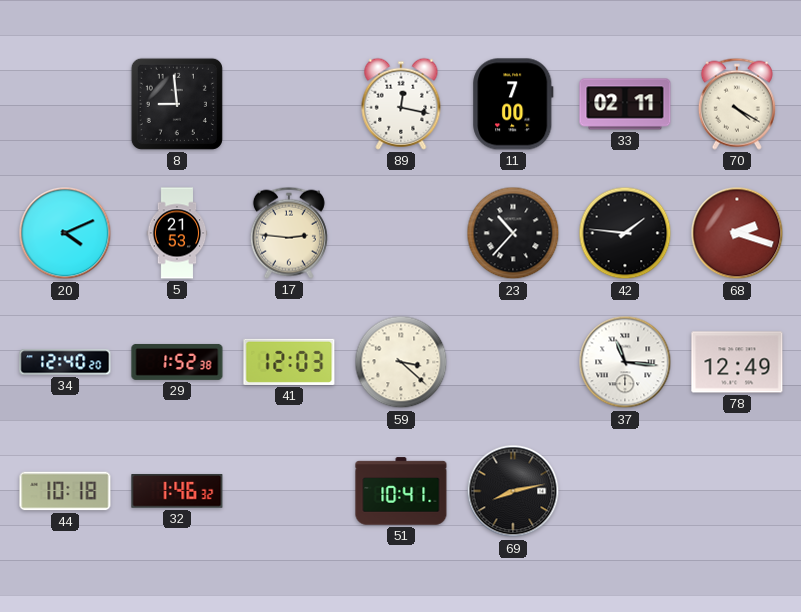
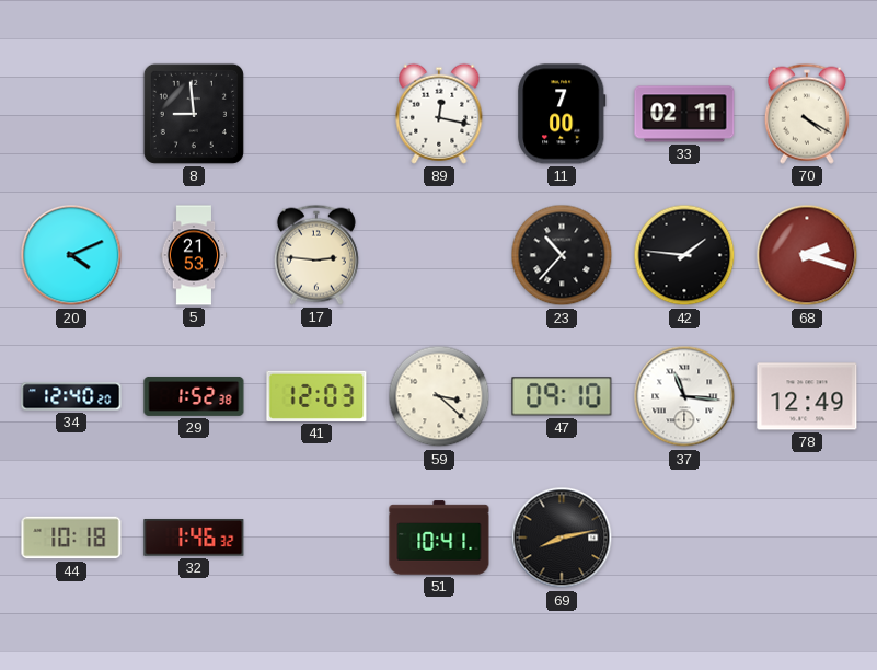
47: none -> 09:10 (562, 396)
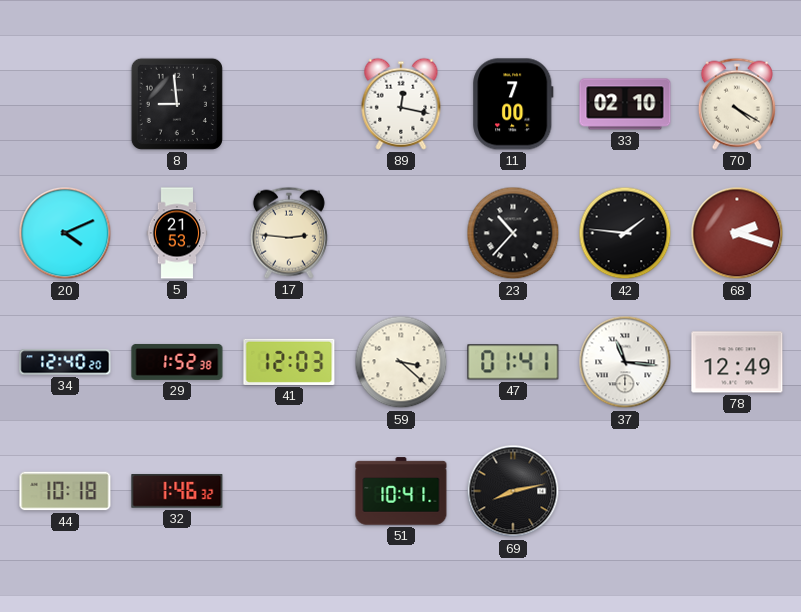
33: 02:11 -> 02:10 (625, 104)
47: 09:10 -> 01:41 (513, 362)
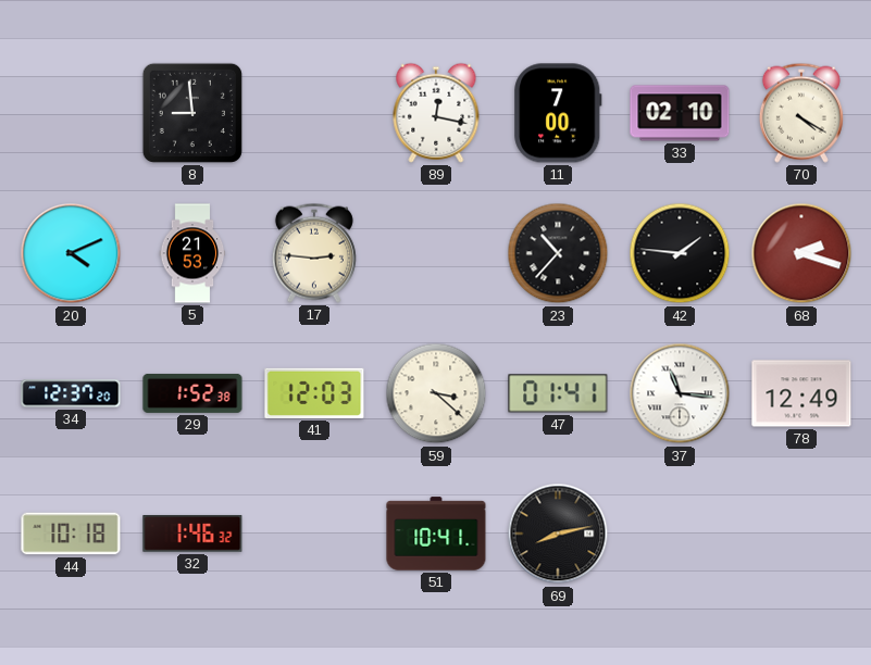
34: 12:40 -> 12:37 (71, 393)
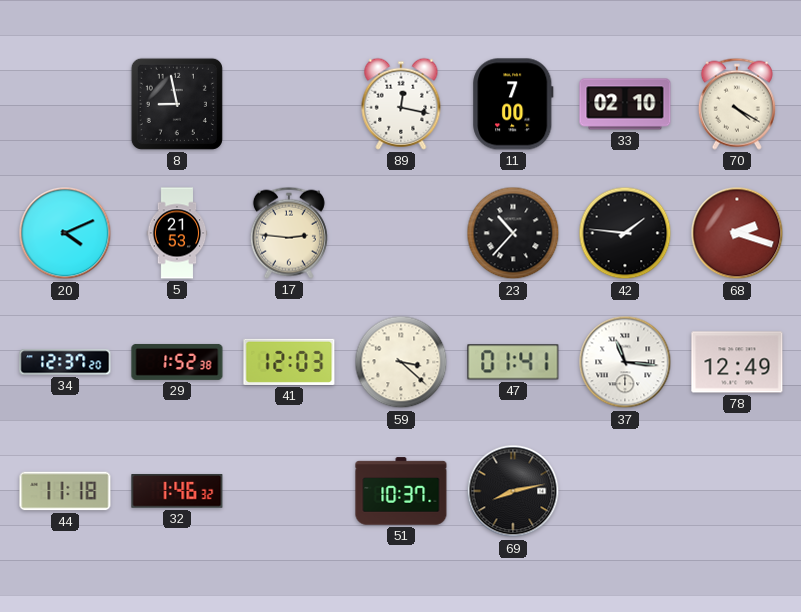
8: 8:59 -> 8:58 (177, 104)
44: 10:18 -> 11:18 (65, 491)
51: 10:41 -> 10:37 (401, 491)
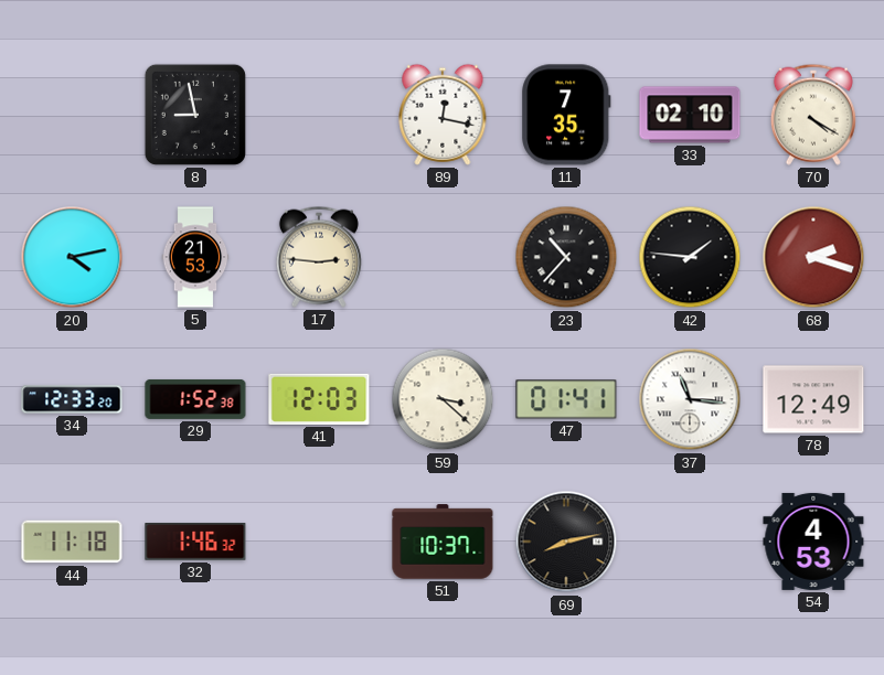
11: 7:00 -> 7:35 (566, 115)
20: 4:11 -> 4:13 (72, 257)
34: 12:37 -> 12:33 (72, 399)
54: none -> 4:53 (813, 542)
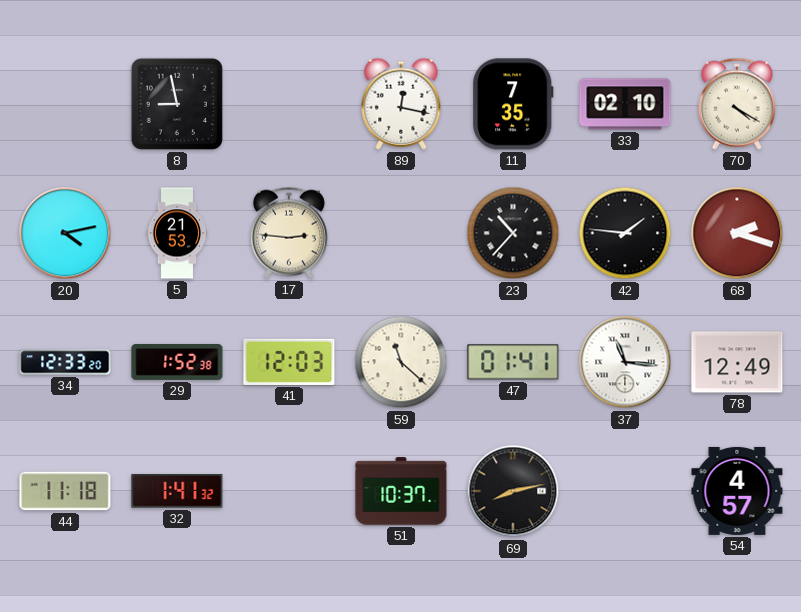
59: 3:22 -> 11:22 (401, 362)
32: 1:46 -> 1:41 (177, 492)
54: 4:53 -> 4:57 (737, 491)
